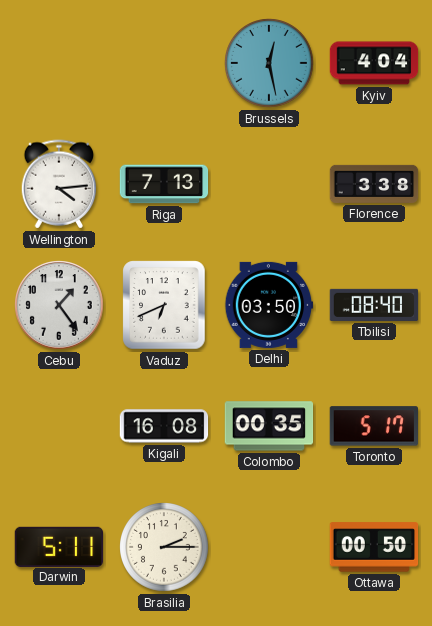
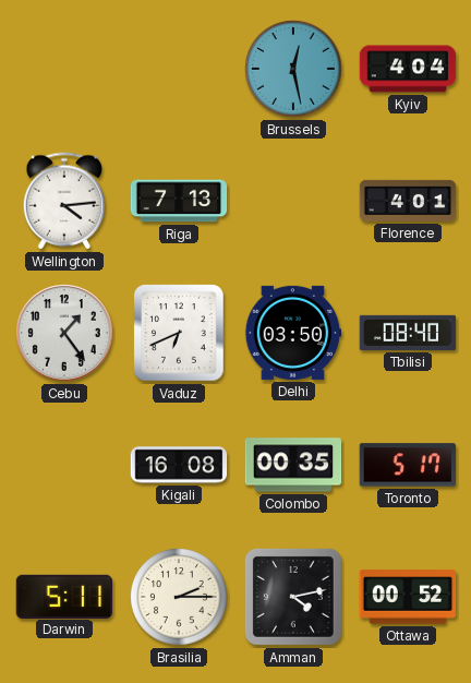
Florence: 3:38 -> 4:01 (408, 201)
Amman: none -> 4:13 (293, 597)
Ottawa: 00:50 -> 00:52 (408, 597)
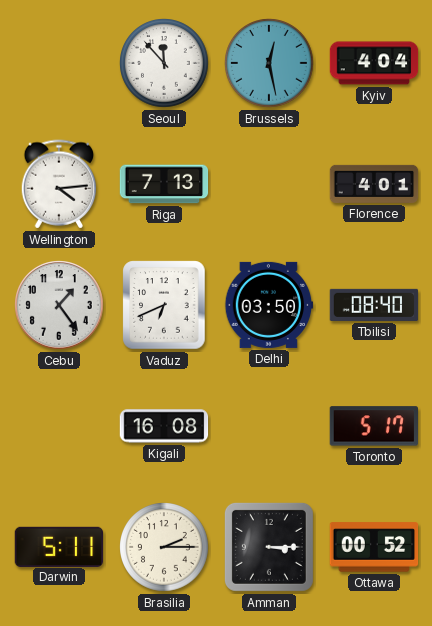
Seoul: none -> 11:53 (164, 63)
Colombo: 00:35 -> none (293, 465)
Amman: 4:13 -> 3:15 (269, 547)
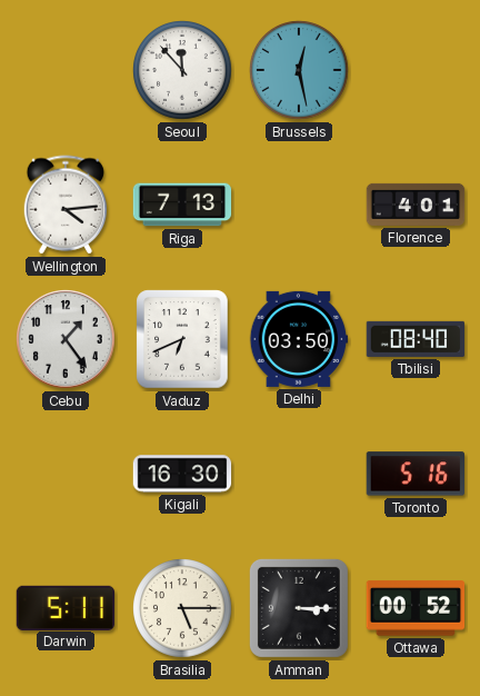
Kyiv: 4:04 -> none (374, 63)
Kigali: 16:08 -> 16:30 (182, 474)
Toronto: 5:17 -> 5:16 (414, 474)
Brasilia: 2:15 -> 5:15 (182, 608)
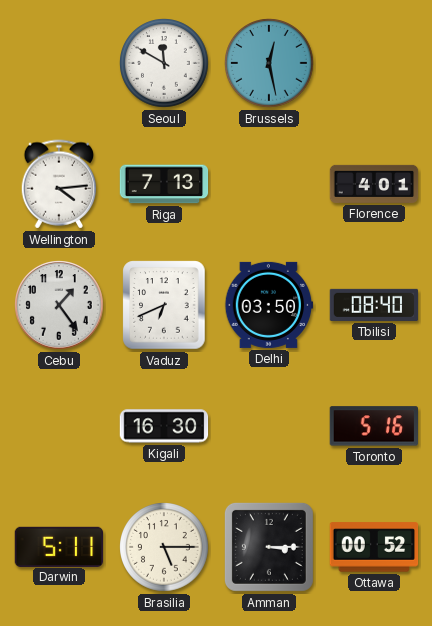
Seoul: 11:53 -> 11:50 (164, 63)
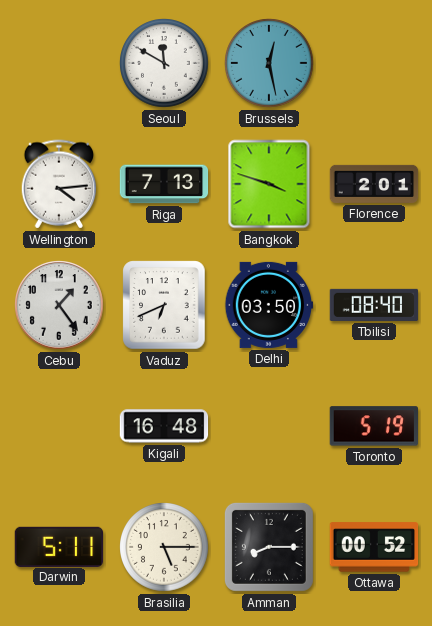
Bangkok: none -> 3:48 (269, 184)
Florence: 4:01 -> 2:01 (374, 184)
Kigali: 16:30 -> 16:48 (164, 426)
Toronto: 5:16 -> 5:19 (373, 426)
Amman: 3:15 -> 8:15 (269, 547)
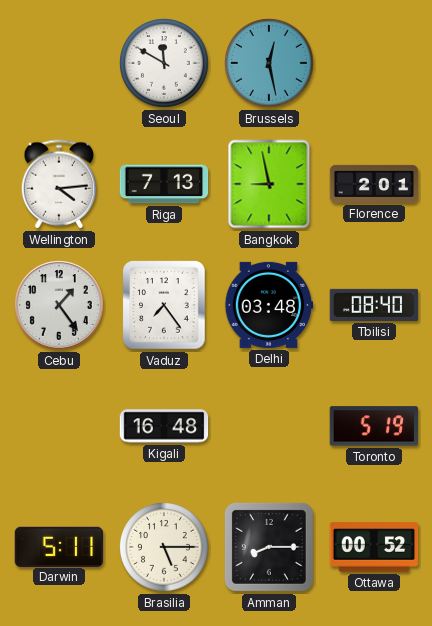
Bangkok: 3:48 -> 8:58 (269, 184)
Vaduz: 6:41 -> 7:24 (164, 305)
Delhi: 03:50 -> 03:48 (269, 305)
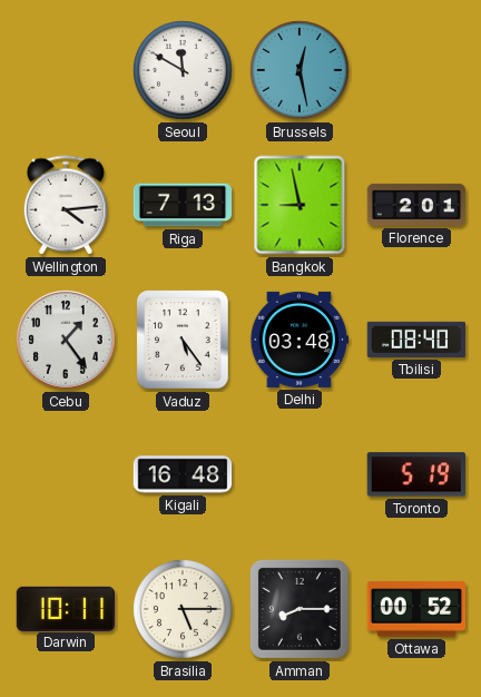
Vaduz: 7:24 -> 5:24 (183, 340)
Darwin: 5:11 -> 10:11 (66, 608)
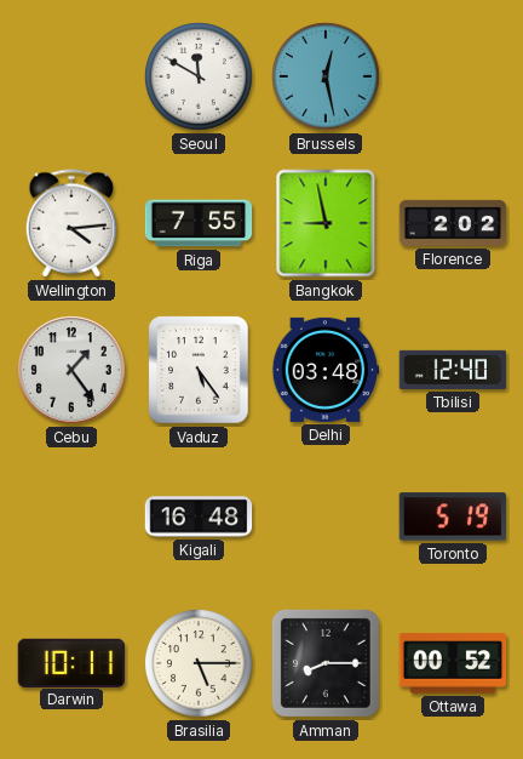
Riga: 7:13 -> 7:55 (199, 223)
Florence: 2:01 -> 2:02 (453, 223)
Tbilisi: 08:40 -> 12:40 (453, 370)
